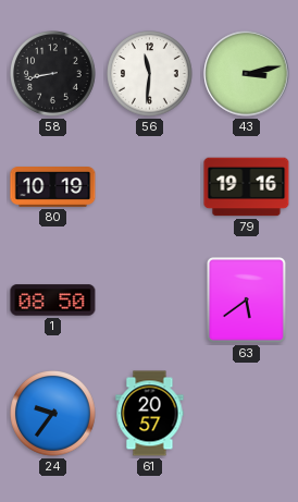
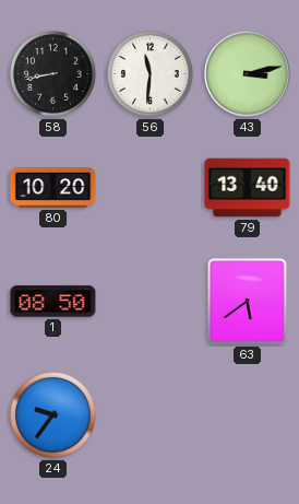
80: 10:19 -> 10:20 (53, 188)
79: 19:16 -> 13:40 (248, 188)
61: 20:57 -> none (150, 414)
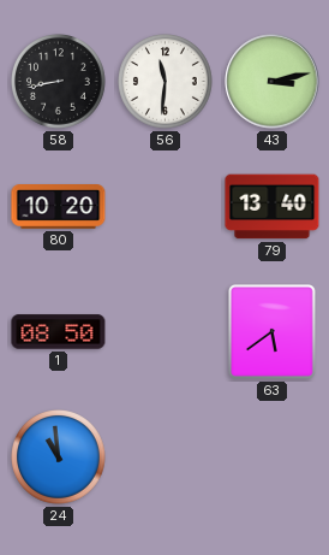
24: 9:36 -> 10:59 (59, 457)
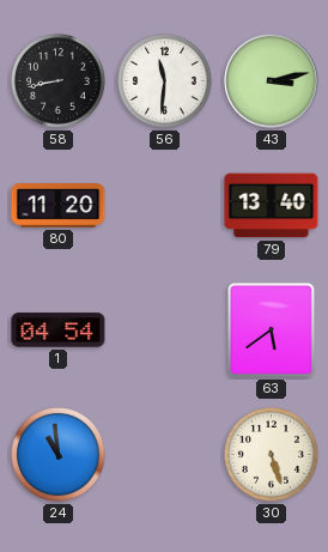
80: 10:20 -> 11:20 (59, 206)
1: 08:50 -> 04:54 (59, 330)
30: none -> 5:27 (272, 455)
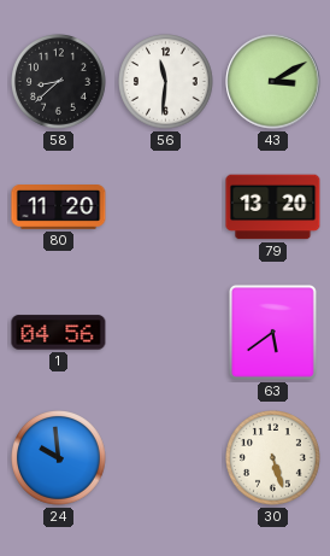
58: 8:43 -> 8:38 (59, 82)
43: 3:13 -> 3:10 (273, 82)
79: 13:40 -> 13:20 (273, 207)
1: 04:54 -> 04:56 (59, 333)
24: 10:59 -> 9:59 (59, 458)
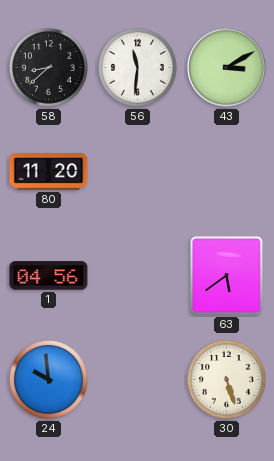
79: 13:20 -> none (273, 207)
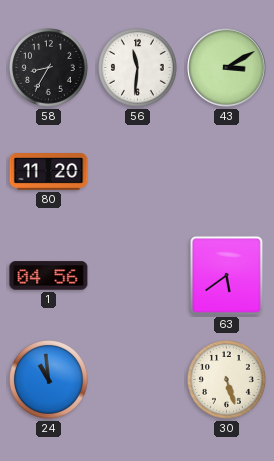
58: 8:38 -> 8:35 (49, 68)
24: 9:59 -> 10:59 (49, 380)
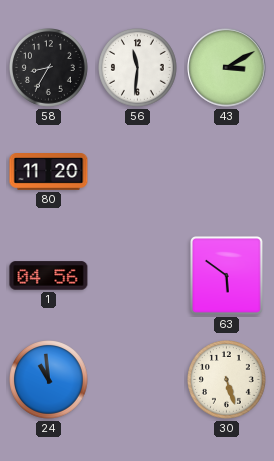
63: 5:39 -> 5:51 (226, 275)
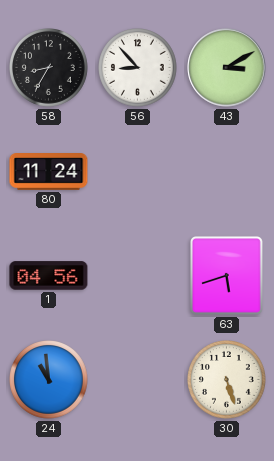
56: 11:31 -> 8:53 (138, 68)
80: 11:20 -> 11:24 (49, 172)
63: 5:51 -> 5:42 (226, 275)
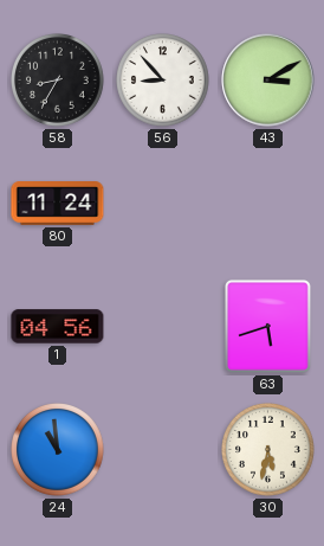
30: 5:27 -> 5:32 (268, 450)
